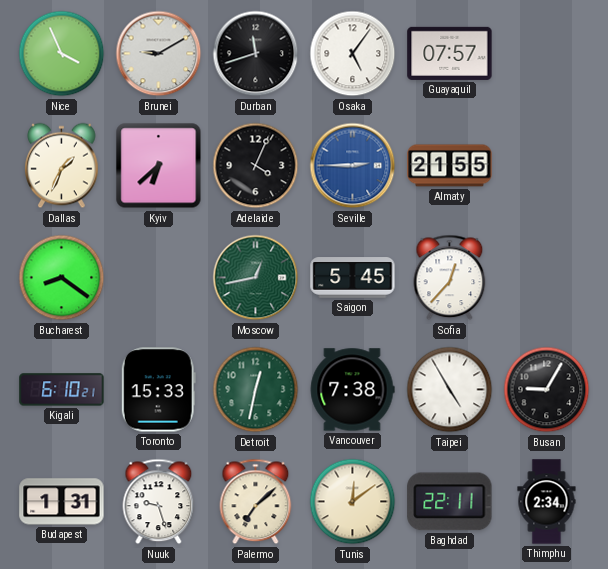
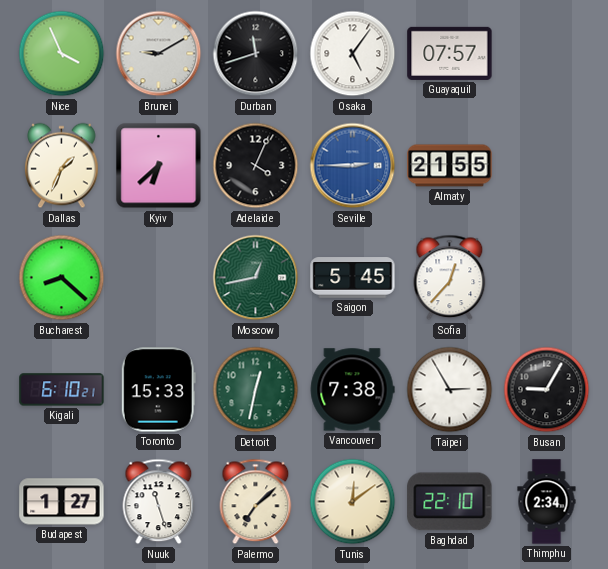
Bucharest: 8:21 -> 8:22 (62, 278)
Taipei: 4:55 -> 2:55 (450, 390)
Budapest: 1:31 -> 1:27 (62, 502)
Nuuk: 9:27 -> 11:27 (159, 502)
Baghdad: 22:11 -> 22:10 (450, 502)
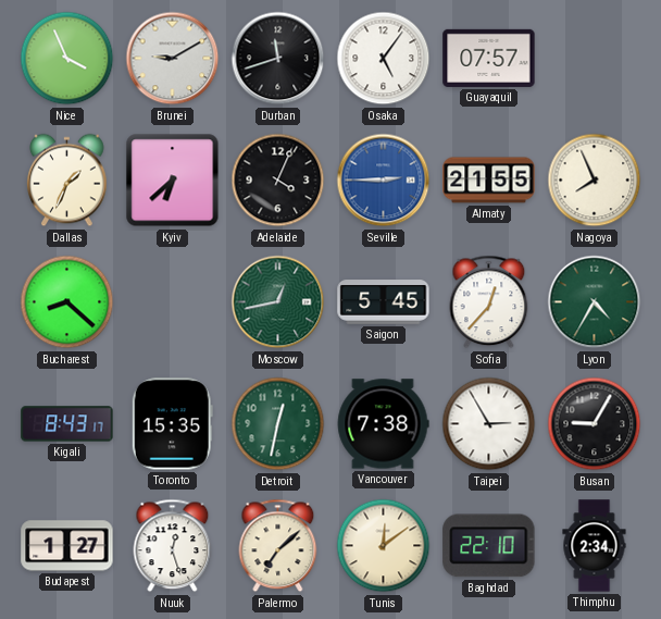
Nagoya: none -> 7:56 (595, 181)
Lyon: none -> 4:35 (595, 302)
Kigali: 6:10 -> 8:43 (67, 424)
Toronto: 15:33 -> 15:35 (172, 424)
Nuuk: 11:27 -> 12:27 (173, 546)
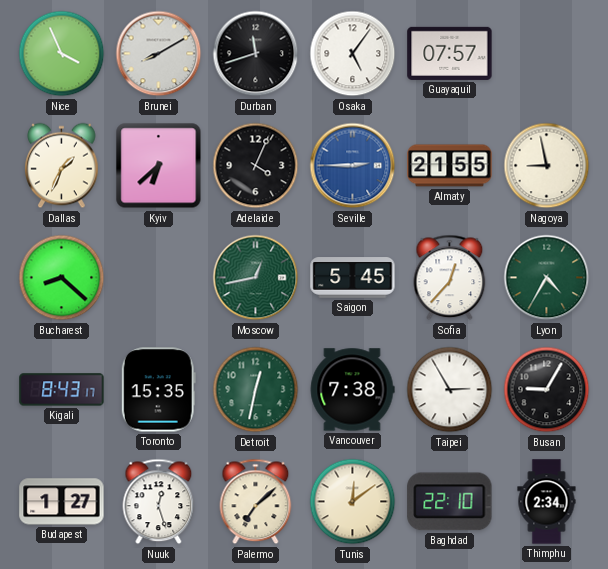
Brunei: 9:10 -> 8:10 (159, 54)
Nagoya: 7:56 -> 8:58 (547, 166)
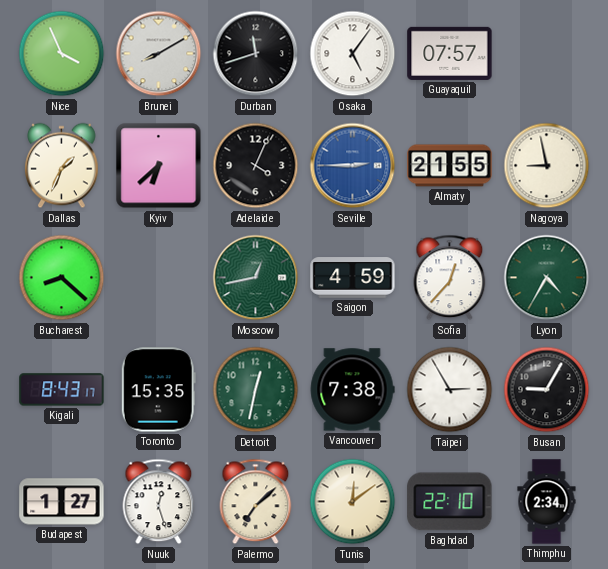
Saigon: 5:45 -> 4:59 (353, 278)
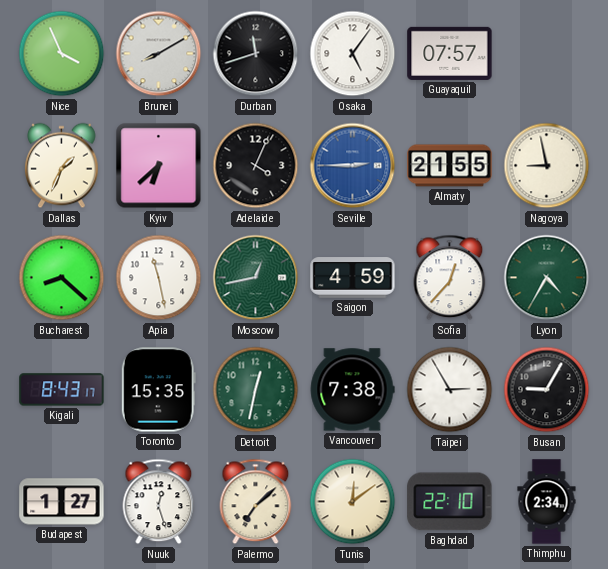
Apia: none -> 11:28 (159, 278)
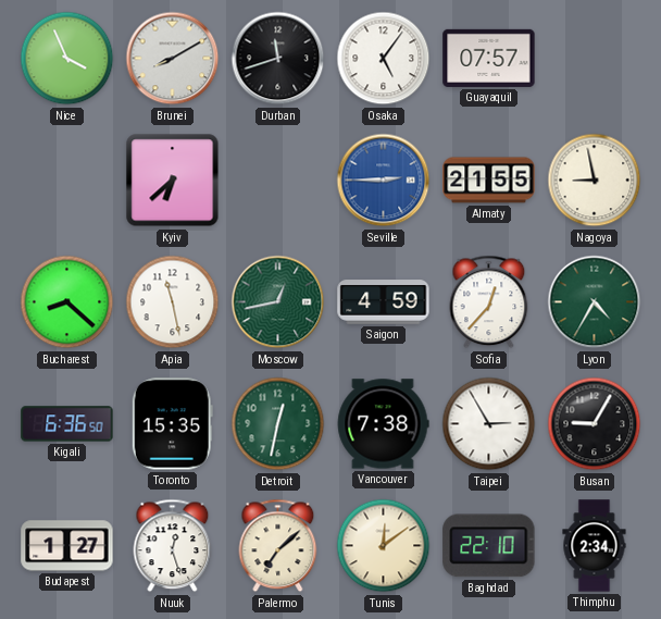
Dallas: 1:34 -> none (62, 166)
Adelaide: 4:04 -> none (256, 166)
Kigali: 8:43 -> 6:36 (67, 424)
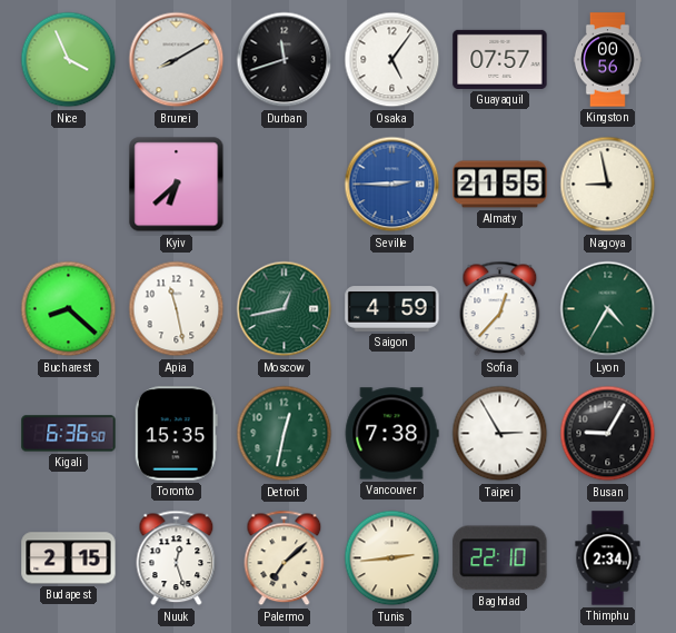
Kingston: none -> 00:56 (607, 60)
Budapest: 1:27 -> 2:15 (69, 558)
Tunis: 12:09 -> 2:44 (392, 558)
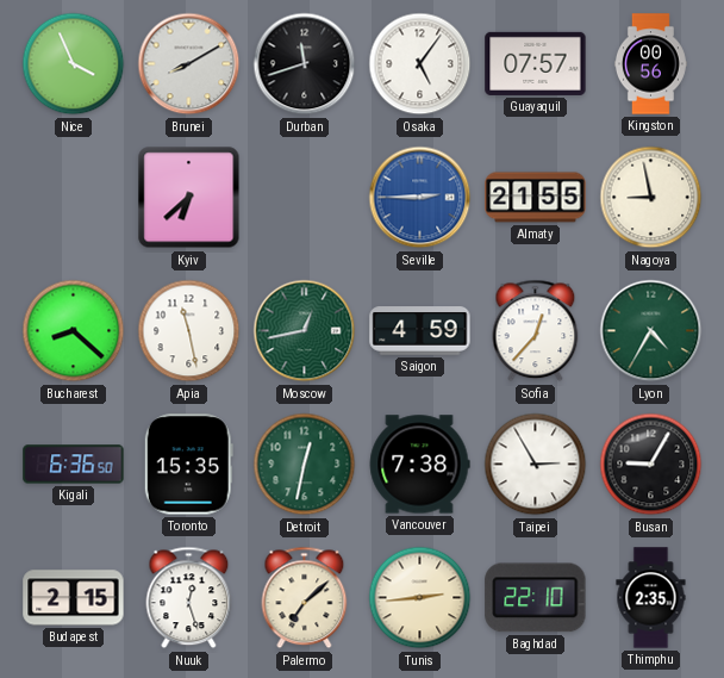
Thimphu: 2:34 -> 2:35 (651, 598)
